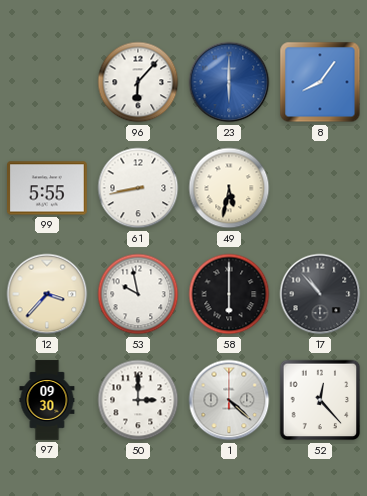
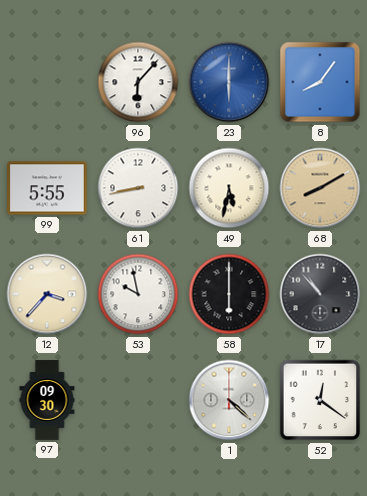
68: none -> 8:10 (320, 188)
50: 3:00 -> none (138, 400)
52: 12:23 -> 12:21 (320, 400)
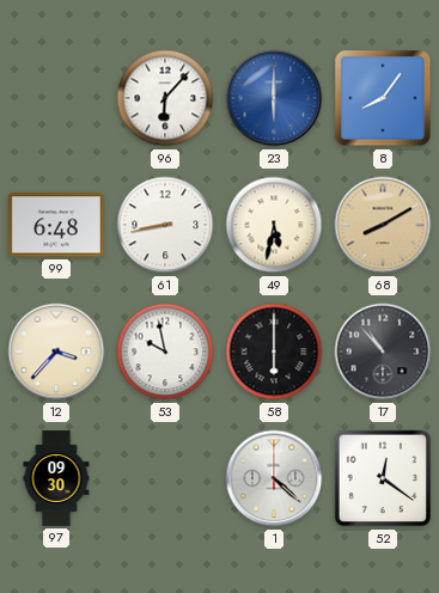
99: 5:55 -> 6:48 (57, 225)
